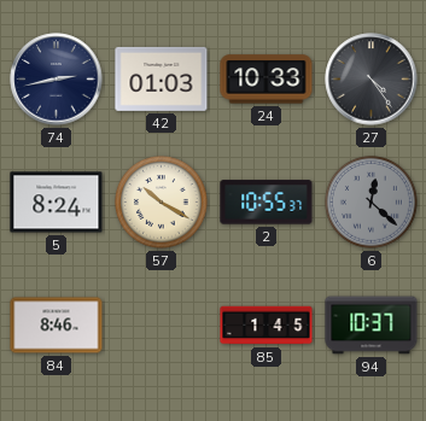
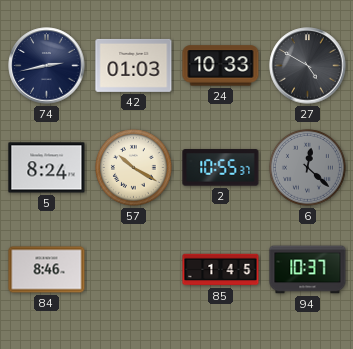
27: 4:24 -> 4:50 (308, 66)
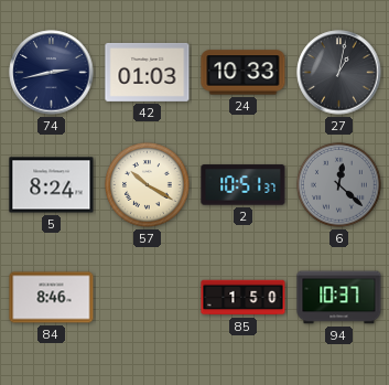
27: 4:50 -> 1:02 (339, 73)
2: 10:55 -> 10:51 (244, 185)
85: 1:45 -> 1:50 (244, 298)
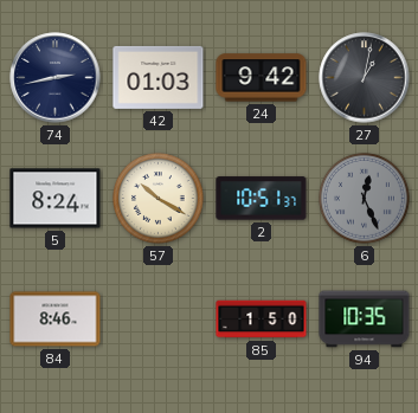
24: 10:33 -> 9:42 (262, 78)
6: 12:22 -> 12:26 (365, 199)
94: 10:37 -> 10:35 (365, 320)
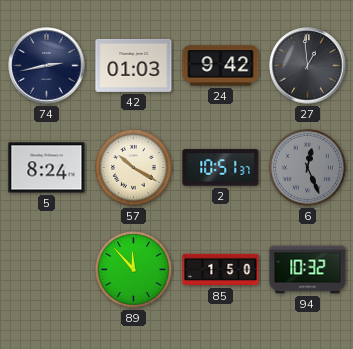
27: 1:02 -> 12:59 (308, 66)
84: 8:46 -> none (56, 320)
89: none -> 11:53 (134, 270)
94: 10:35 -> 10:32 (308, 270)
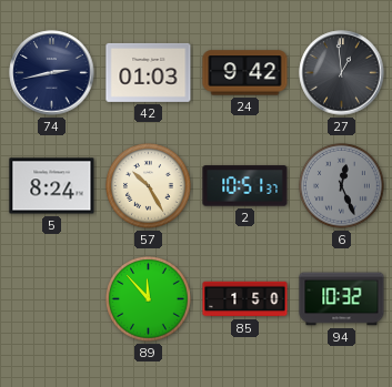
57: 10:20 -> 10:25 (149, 186)
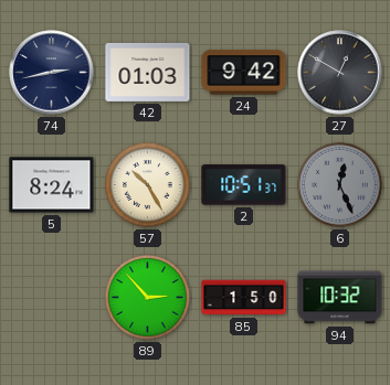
27: 12:59 -> 12:50 (340, 73)
89: 11:53 -> 2:53 (148, 298)
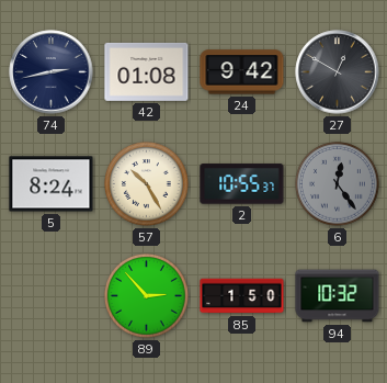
42: 01:03 -> 01:08 (147, 71)
2: 10:51 -> 10:55 (242, 184)
6: 12:26 -> 12:24 (338, 184)
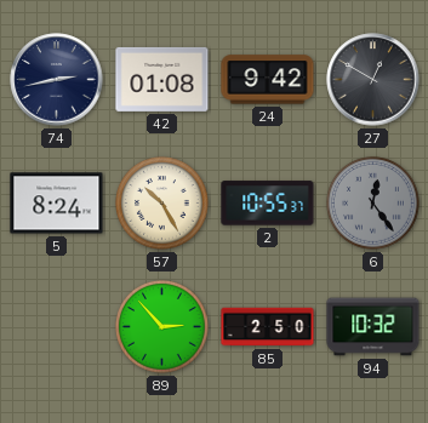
85: 1:50 -> 2:50 (268, 327)
